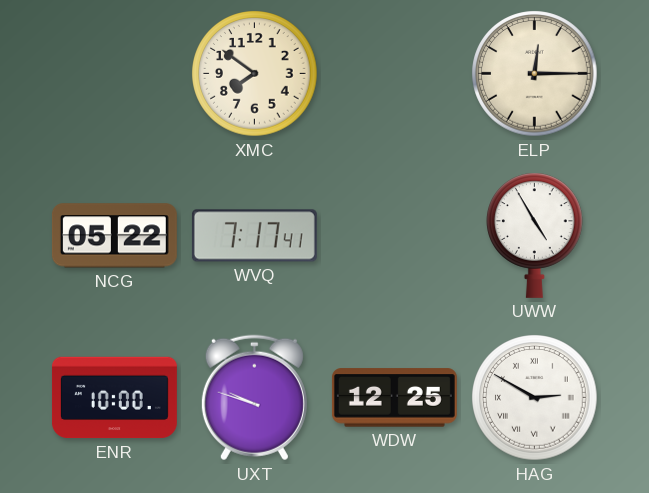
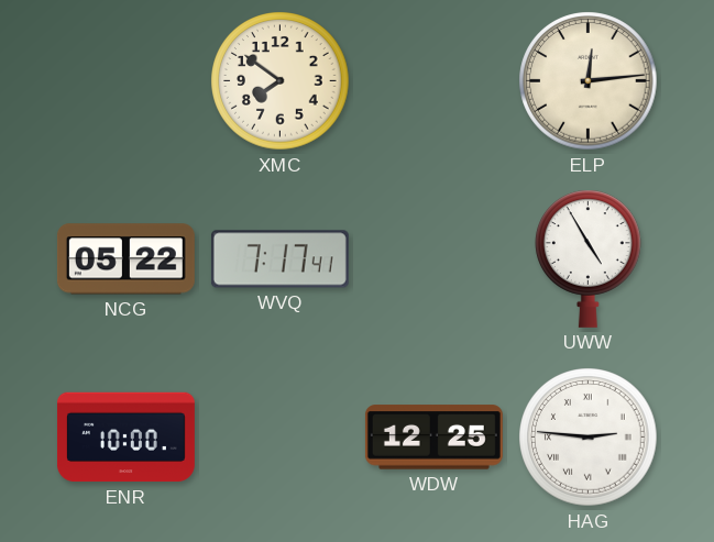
ELP: 12:15 -> 12:14 (589, 81)
UXT: 9:48 -> none (254, 398)
HAG: 2:50 -> 2:46 (589, 438)
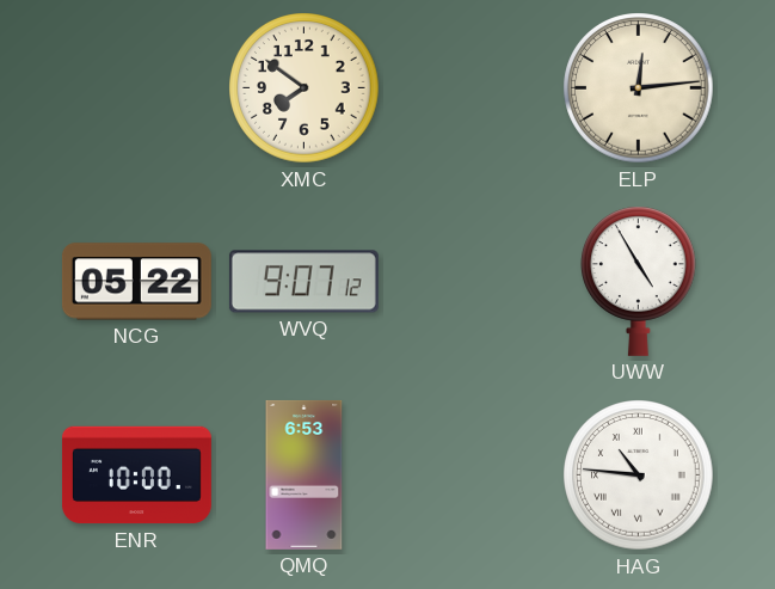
WVQ: 7:17 -> 9:07 (303, 282)
QMQ: none -> 6:53 (305, 474)
WDW: 12:25 -> none (433, 438)
HAG: 2:46 -> 10:46 (639, 476)
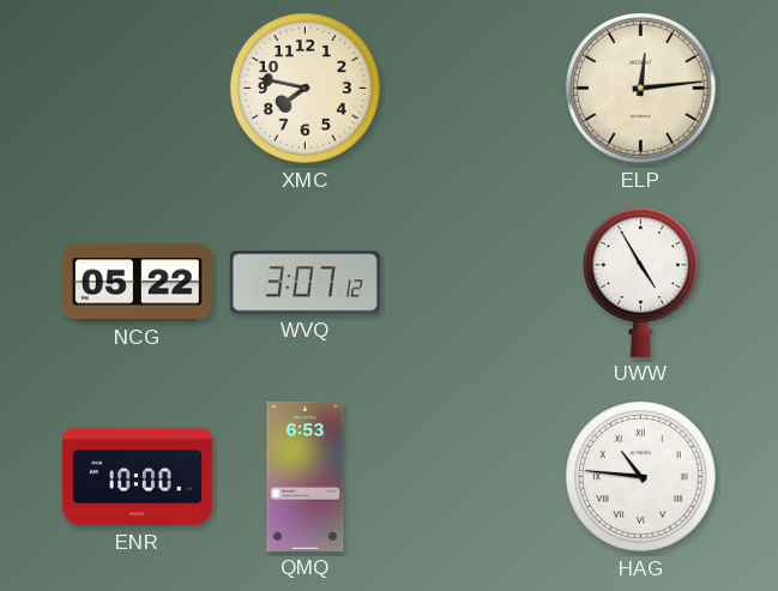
XMC: 7:51 -> 7:47 (306, 89)
WVQ: 9:07 -> 3:07 (304, 283)
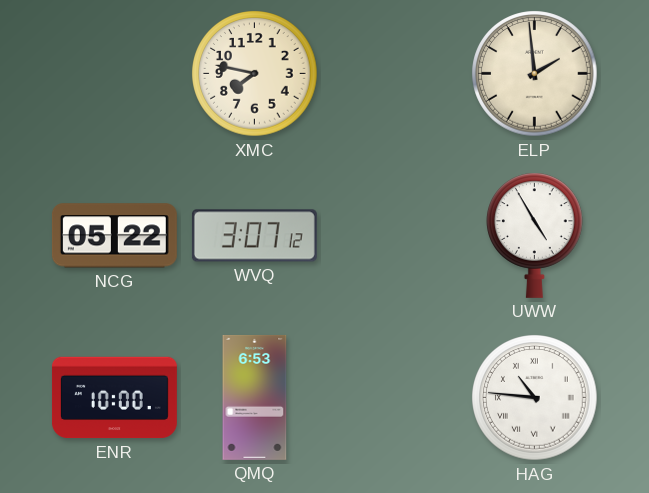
ELP: 12:14 -> 1:59 (535, 74)
